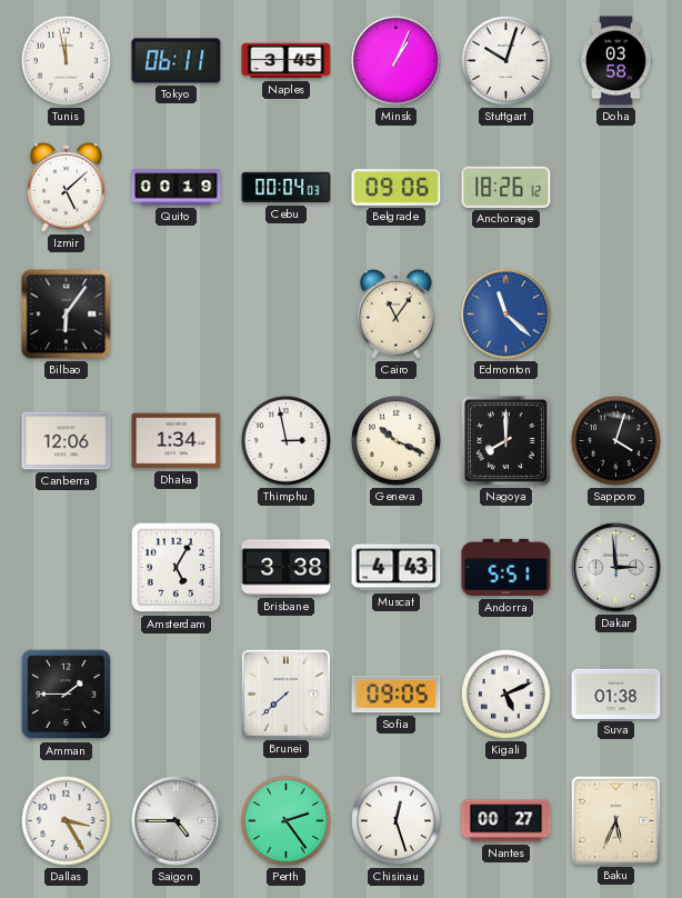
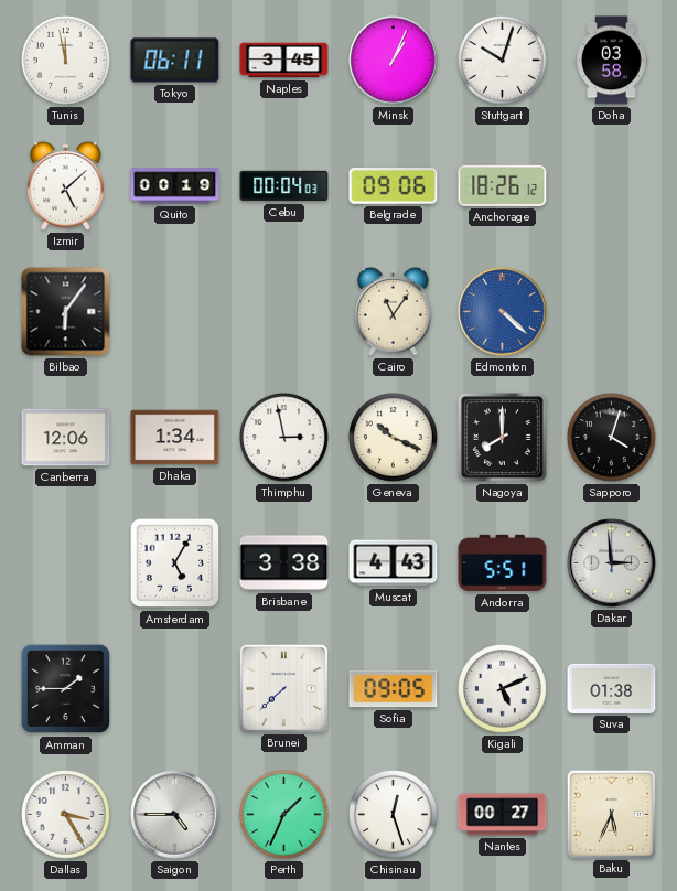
Edmonton: 11:22 -> 4:22 (503, 312)
Perth: 2:24 -> 1:34 (284, 815)
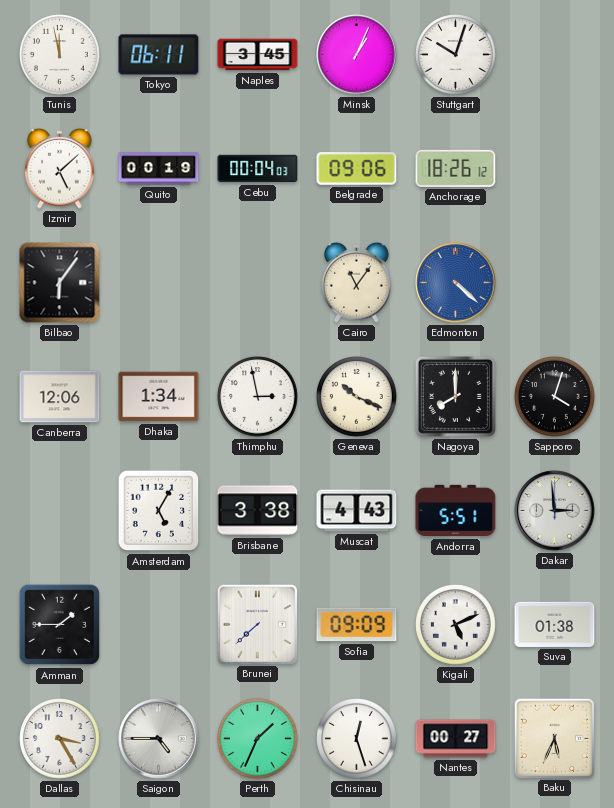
Doha: 03:58 -> none (612, 61)
Sofia: 09:05 -> 09:09 (357, 625)
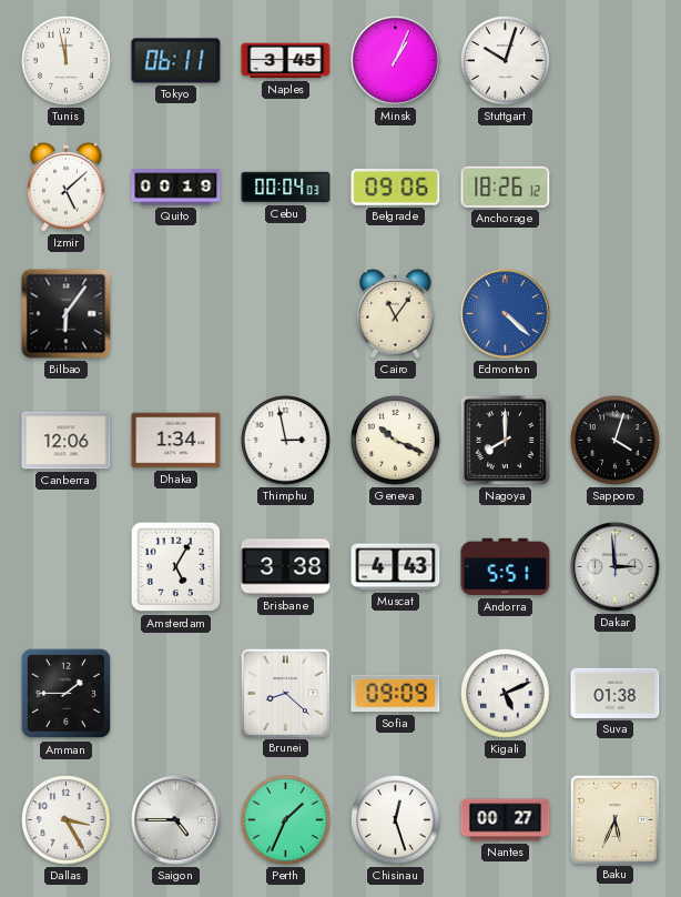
Brunei: 7:38 -> 8:22 (285, 693)
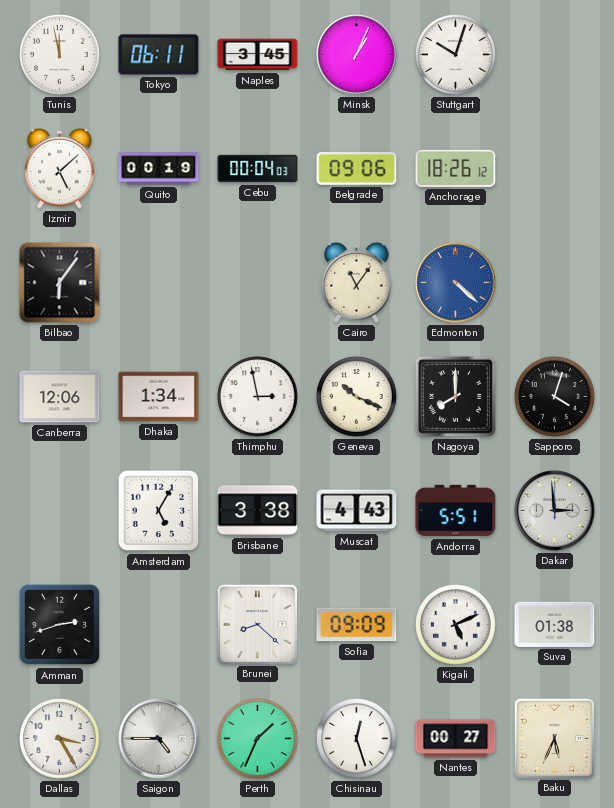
Amman: 1:45 -> 2:42 (60, 625)
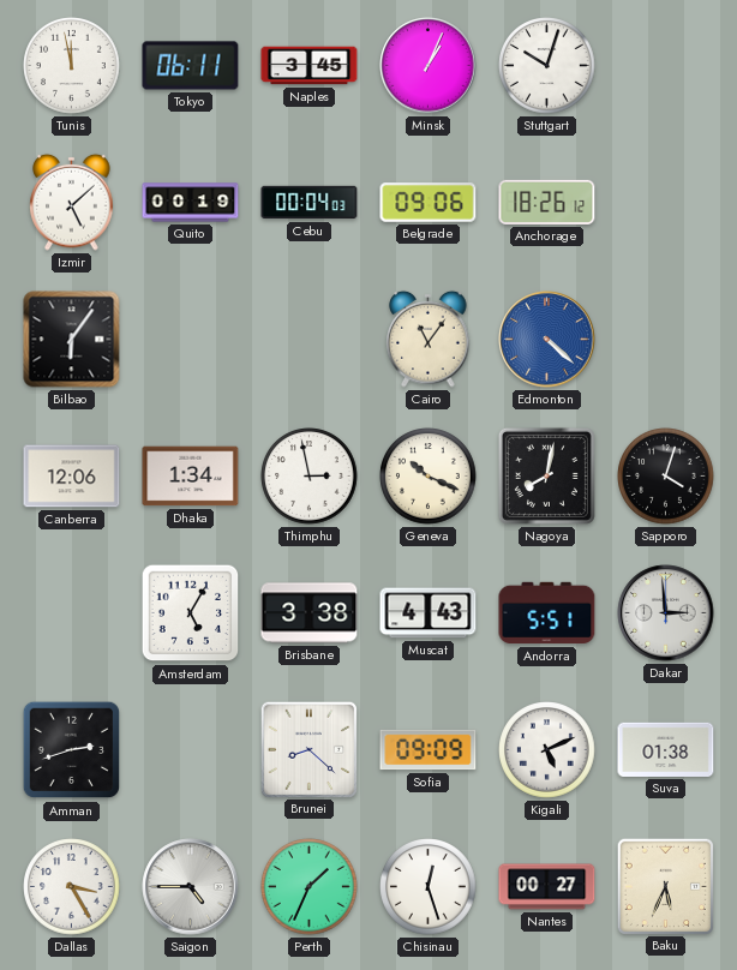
Nagoya: 8:00 -> 8:02 (546, 475)
